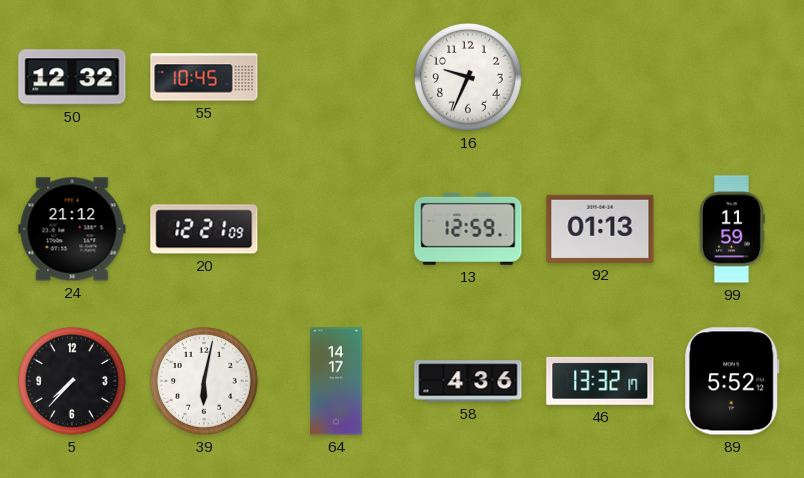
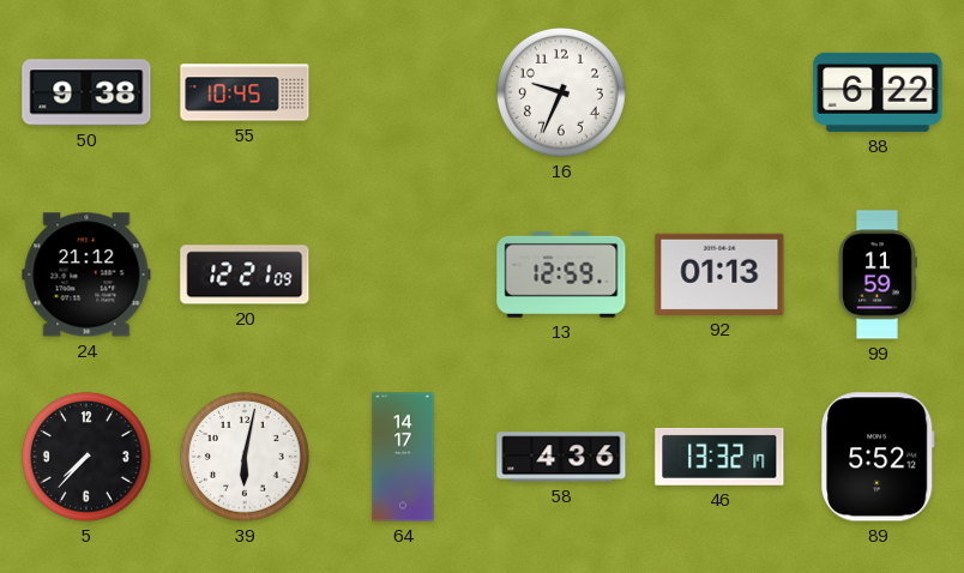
50: 12:32 -> 9:38 (86, 92)
88: none -> 6:22 (878, 92)
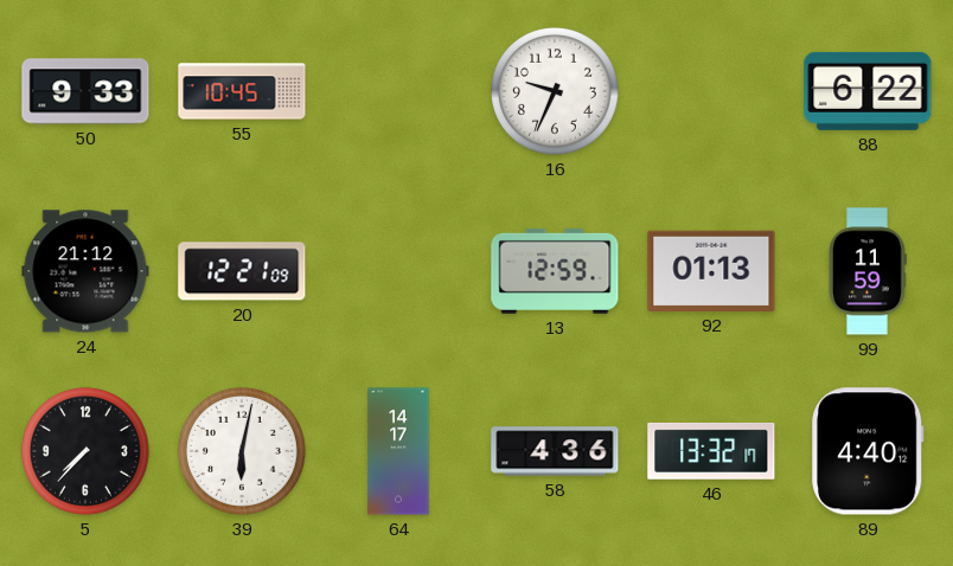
50: 9:38 -> 9:33 (85, 91)
89: 5:52 -> 4:40 (868, 451)
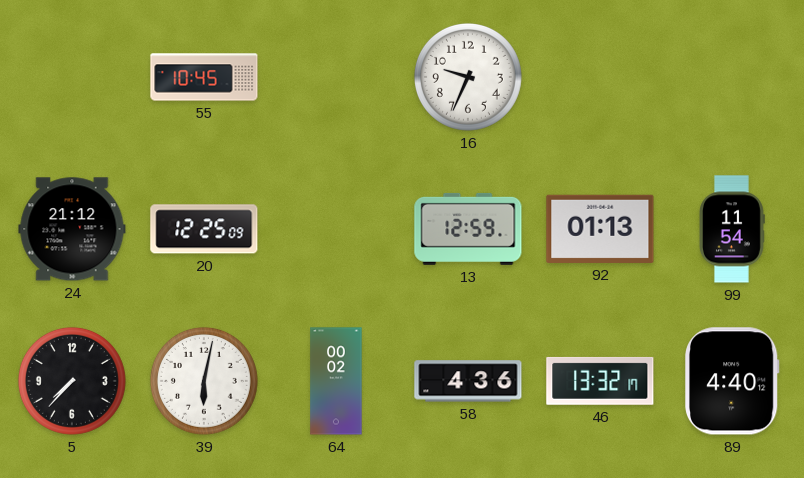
50: 9:33 -> none (85, 91)
88: 6:22 -> none (868, 91)
20: 12:21 -> 12:25 (204, 229)
99: 11:59 -> 11:54 (732, 229)
64: 14:17 -> 00:02 (336, 381)
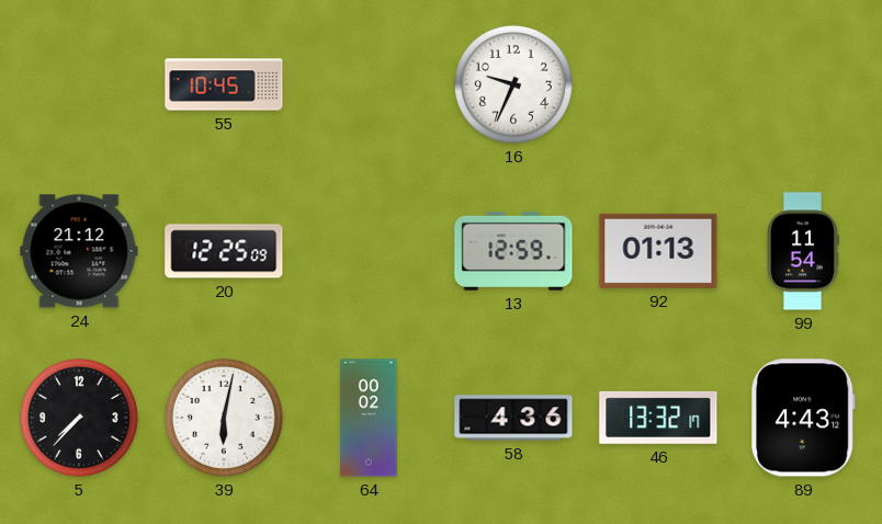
89: 4:40 -> 4:43 (803, 418)
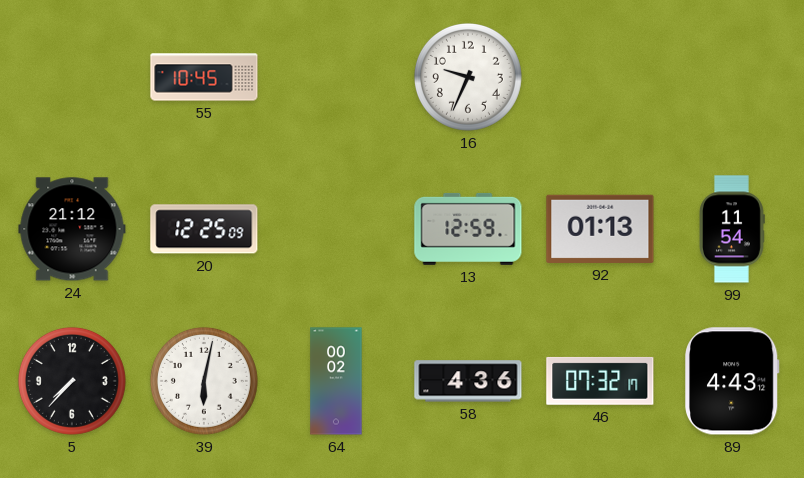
46: 13:32 -> 07:32 (600, 381)
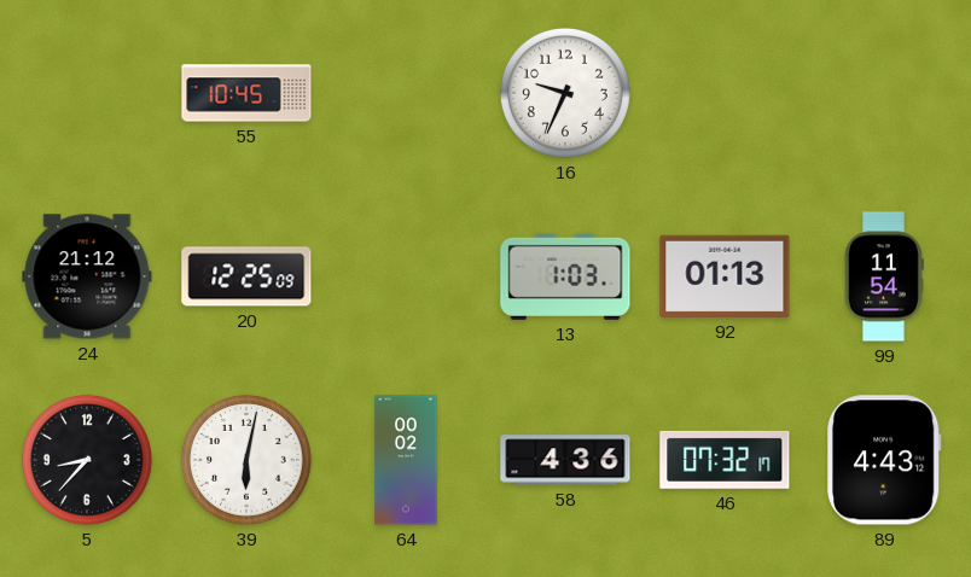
13: 12:59 -> 1:03 (565, 276)
5: 7:37 -> 8:37 (87, 460)
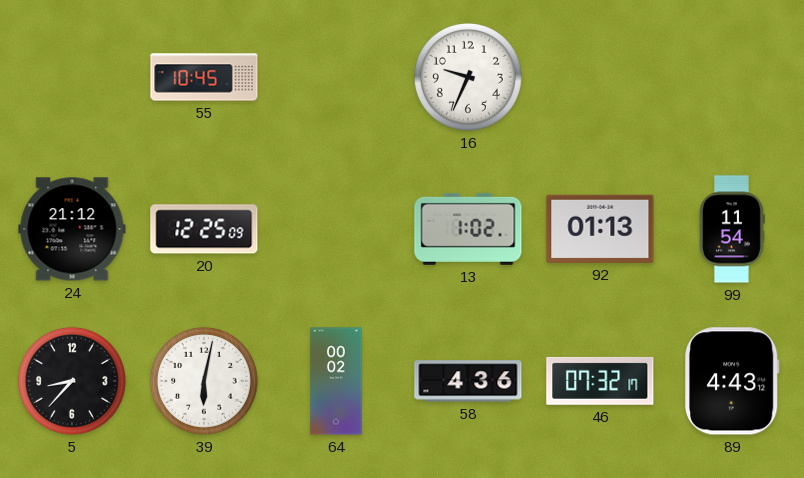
13: 1:03 -> 1:02 (468, 229)
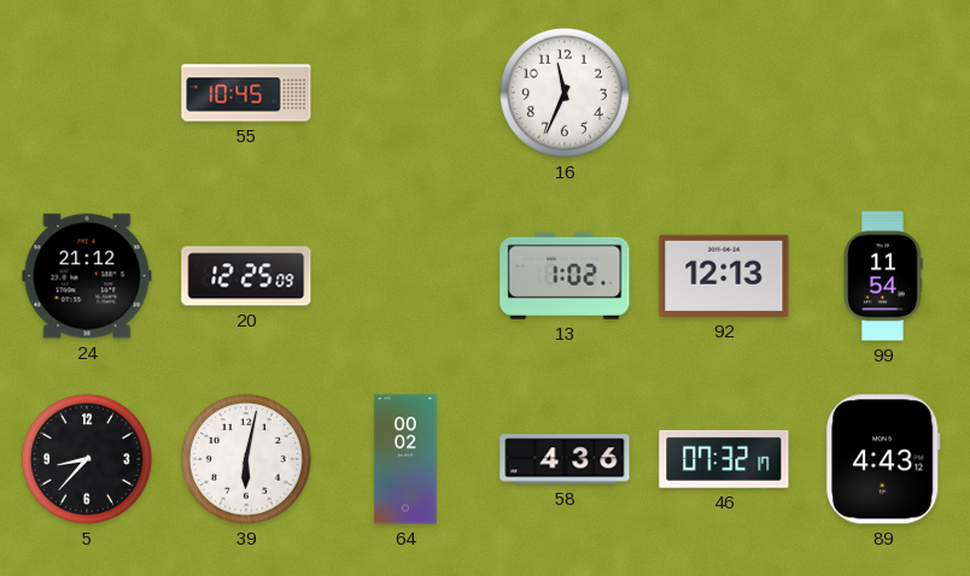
16: 9:34 -> 11:34 (565, 93)
92: 01:13 -> 12:13 (724, 276)
